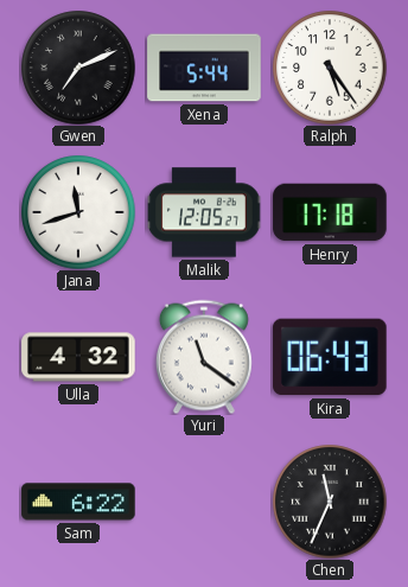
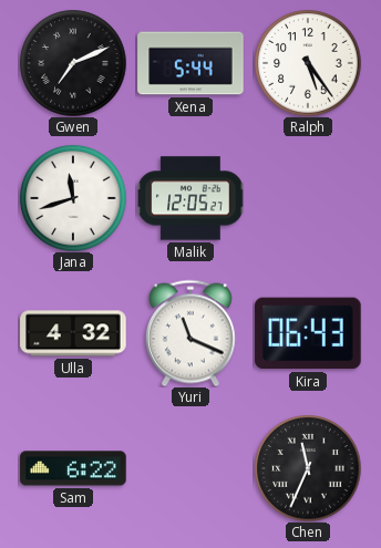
Henry: 17:18 -> none (330, 212)
Yuri: 11:21 -> 11:19 (190, 333)
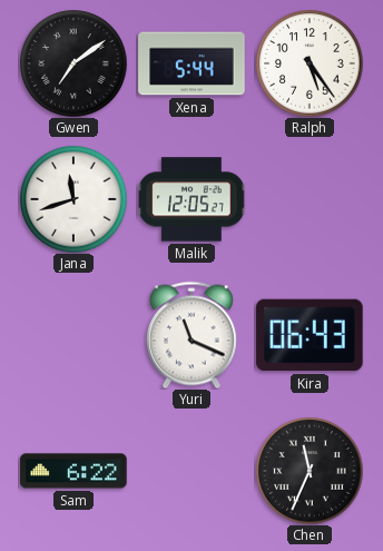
Gwen: 7:11 -> 7:09 (73, 63)
Ulla: 4:32 -> none (73, 333)
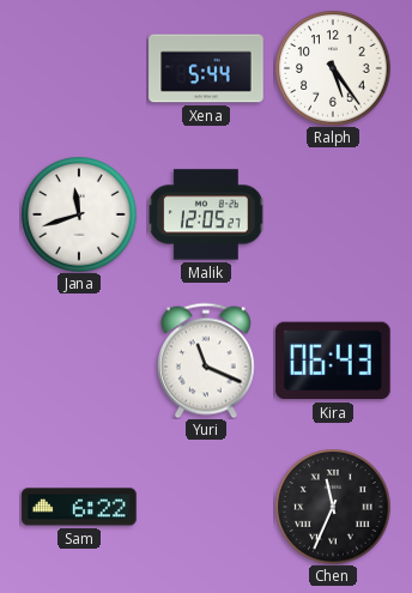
Gwen: 7:09 -> none (73, 63)
